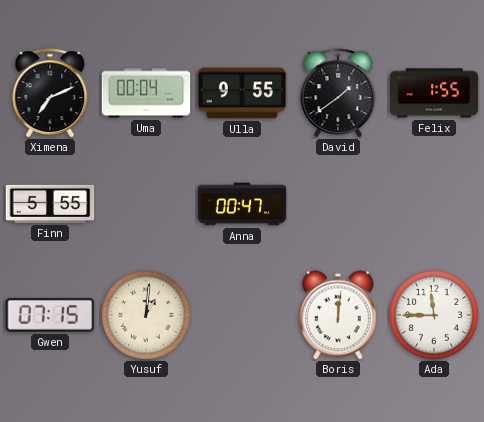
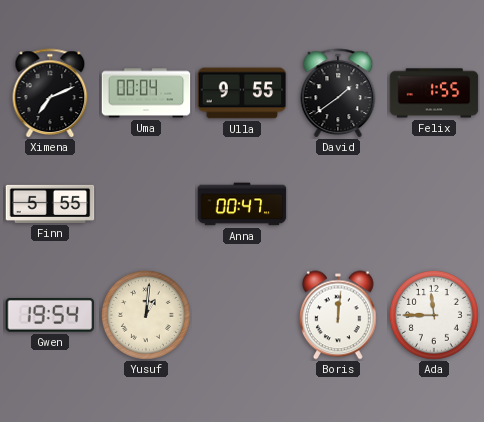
Gwen: 07:15 -> 19:54 (50, 315)
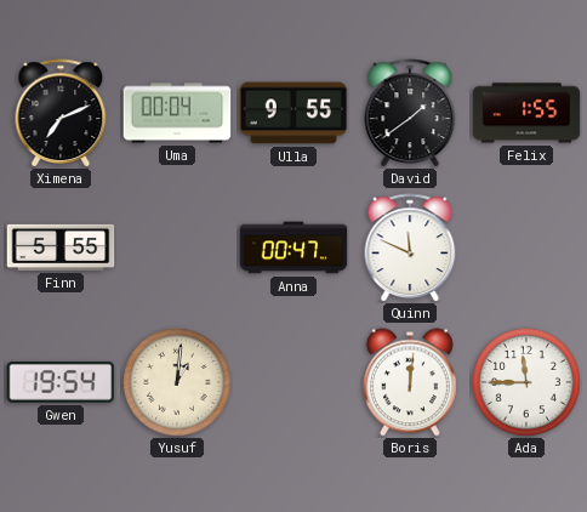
Quinn: none -> 11:49 (410, 248)
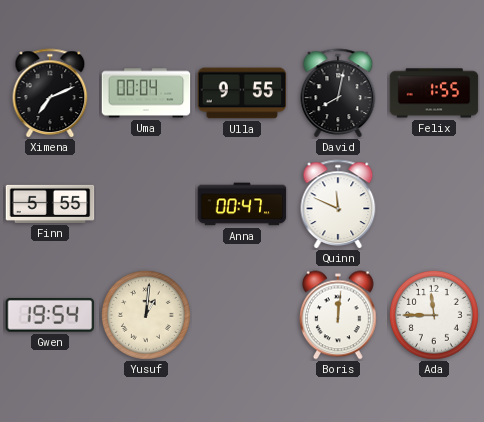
David: 1:39 -> 8:02 (338, 93)
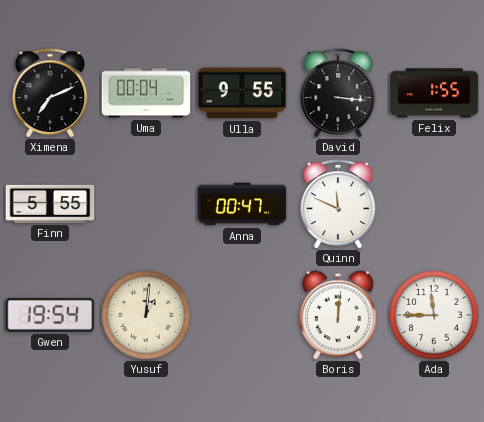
David: 8:02 -> 3:16 (338, 93)
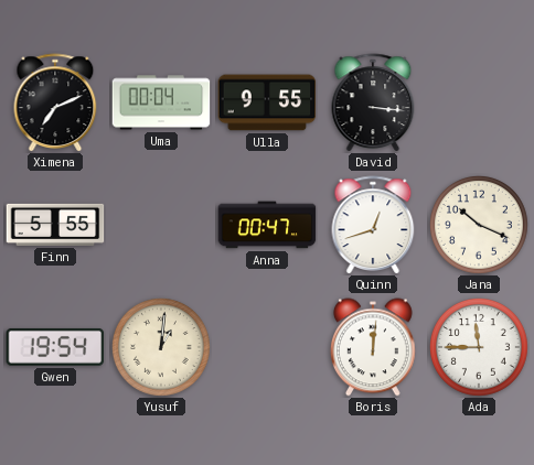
Felix: 1:55 -> none (434, 93)
Quinn: 11:49 -> 12:42 (373, 225)
Jana: none -> 10:19 (479, 225)
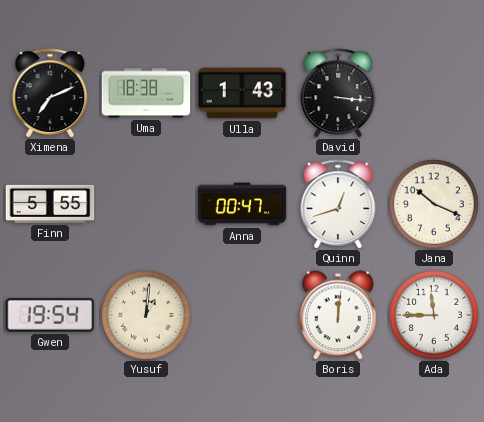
Uma: 00:04 -> 18:38 (146, 93)
Ulla: 9:55 -> 1:43 (242, 93)
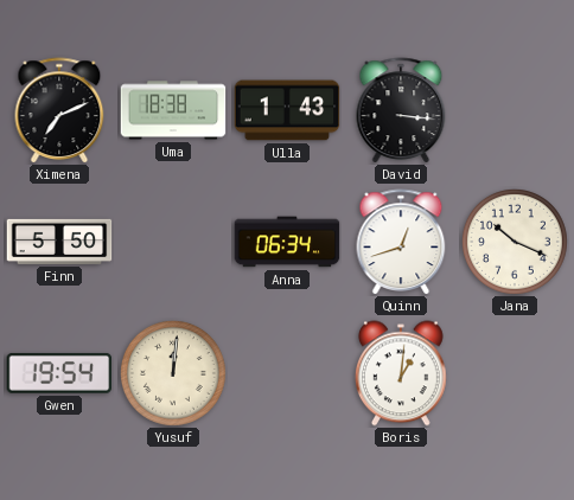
Finn: 5:55 -> 5:50 (59, 242)
Anna: 00:47 -> 06:34 (287, 242)
Yusuf: 1:01 -> 12:01 (173, 373)
Boris: 12:01 -> 1:01 (401, 373)
Ada: 11:45 -> none (434, 315)
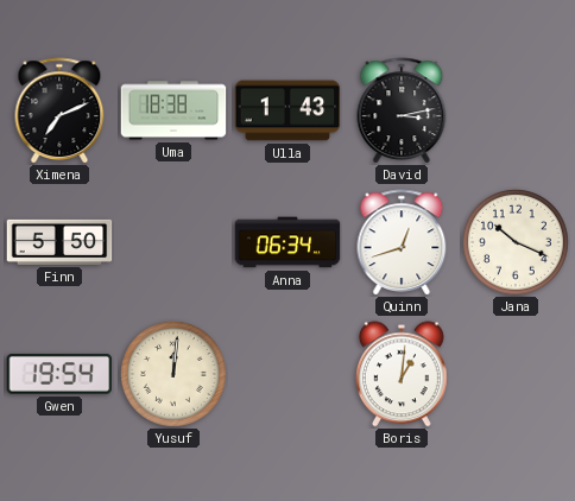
David: 3:16 -> 3:13 (402, 110)
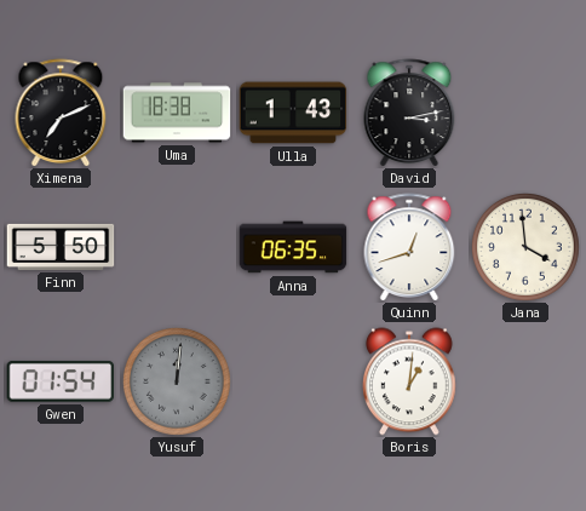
Anna: 06:34 -> 06:35 (293, 247)
Jana: 10:19 -> 3:59 (525, 247)
Gwen: 19:54 -> 01:54 (61, 381)
Yusuf dial: cream -> grey (177, 381)
